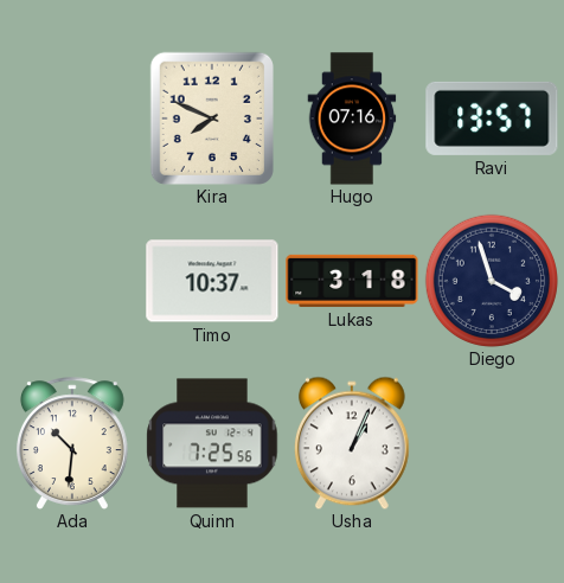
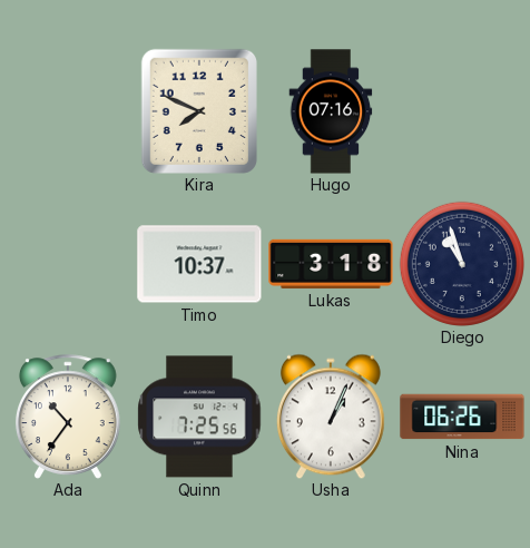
Ravi: 13:57 -> none (492, 118)
Diego: 3:57 -> 10:57 (462, 264)
Ada: 10:31 -> 10:36 (68, 417)
Nina: none -> 06:26 (462, 417)
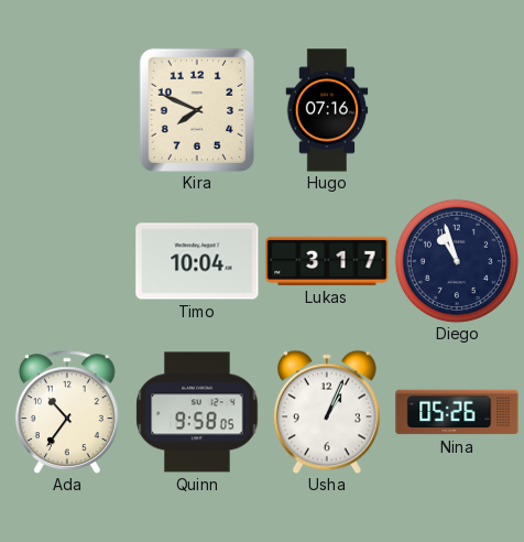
Timo: 10:37 -> 10:04 (197, 261)
Lukas: 3:18 -> 3:17 (327, 261)
Quinn: 7:25 -> 9:58 (197, 412)
Nina: 06:26 -> 05:26 (457, 412)
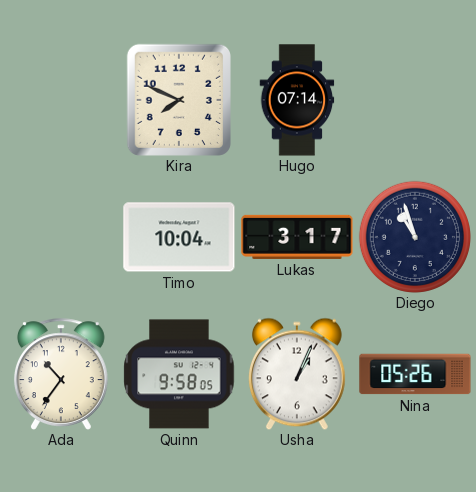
Hugo: 07:16 -> 07:14 (297, 100)
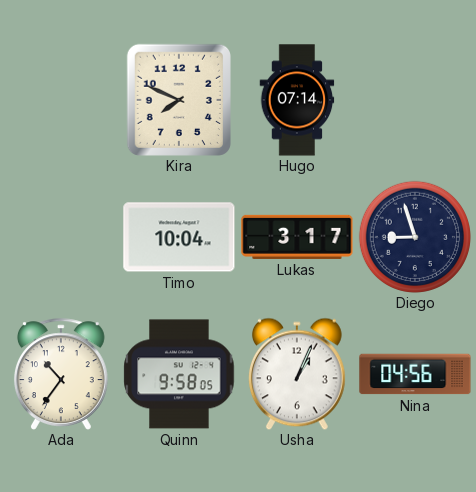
Diego: 10:57 -> 8:57 (415, 237)
Nina: 05:26 -> 04:56 (415, 374)
